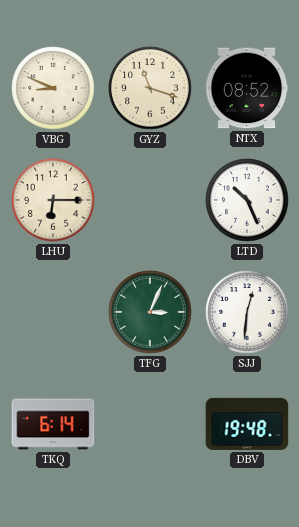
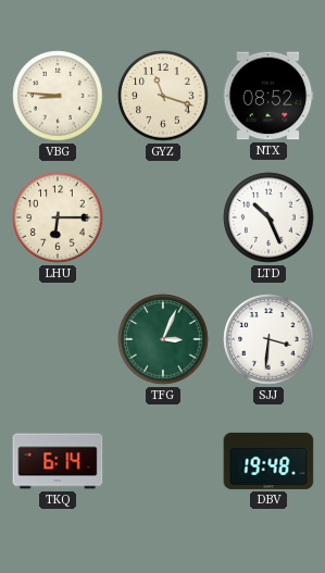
VBG: 8:49 -> 8:46 (58, 96)
SJJ: 12:31 -> 3:31 (268, 339)
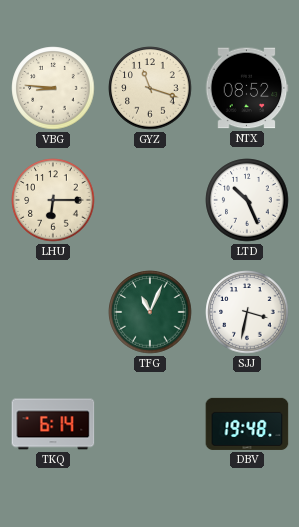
TFG: 3:04 -> 11:04 (150, 312)
SJJ: 3:31 -> 3:32 (247, 312)
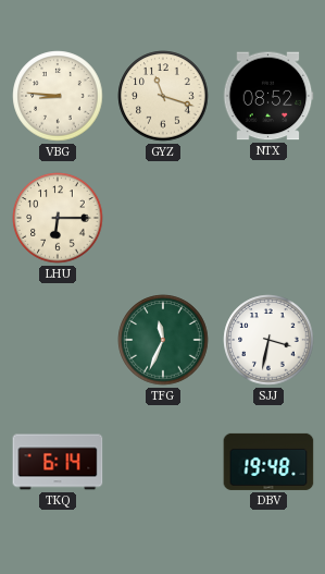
LTD: 10:26 -> none (247, 200)
TFG: 11:04 -> 11:34 (163, 340)
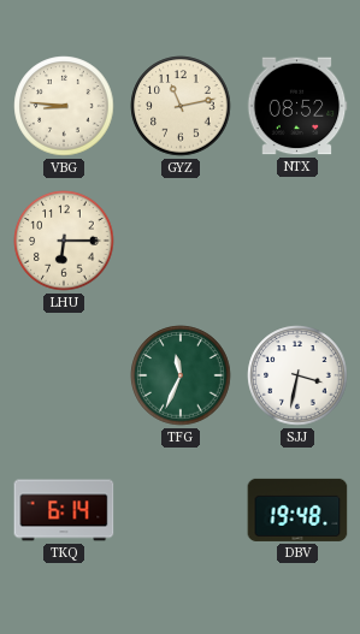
GYZ: 11:18 -> 11:13 (181, 106)
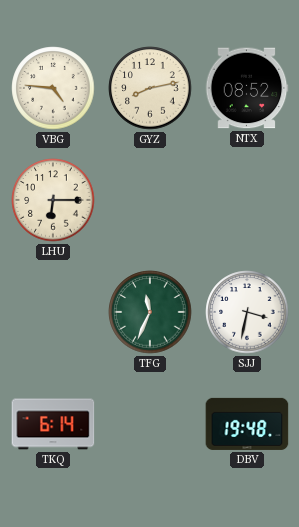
VBG: 8:46 -> 4:46 (53, 88)
GYZ: 11:13 -> 8:13 (150, 88)
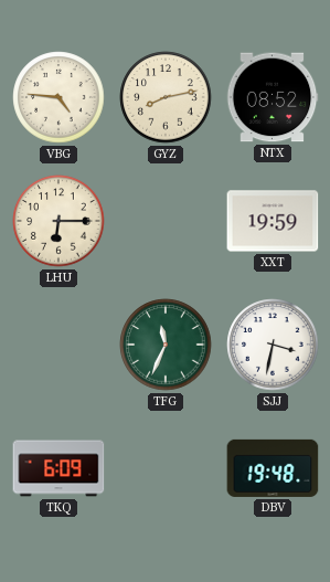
XXT: none -> 19:59 (273, 221)
TKQ: 6:14 -> 6:09 (58, 468)
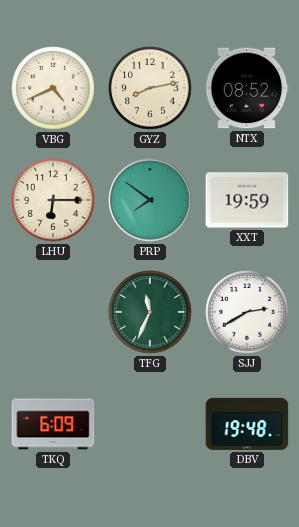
VBG: 4:46 -> 4:41 (53, 88)
PRP: none -> 7:51 (150, 200)
SJJ: 3:32 -> 2:40 (247, 312)
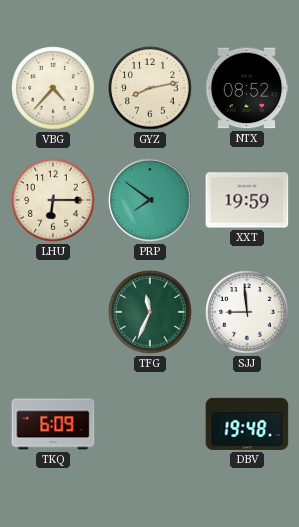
VBG: 4:41 -> 4:37 (53, 88)
SJJ: 2:40 -> 8:59 (247, 312)
